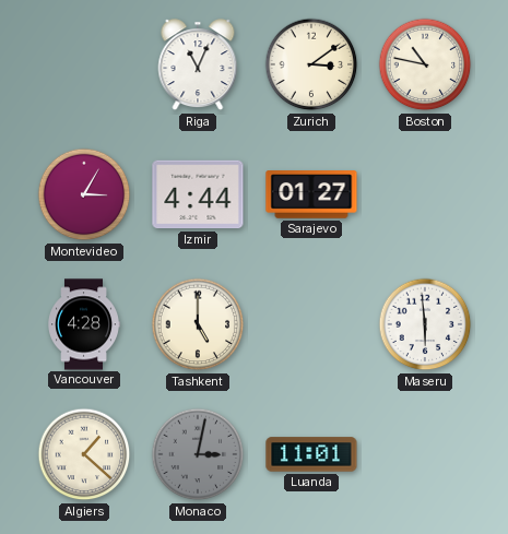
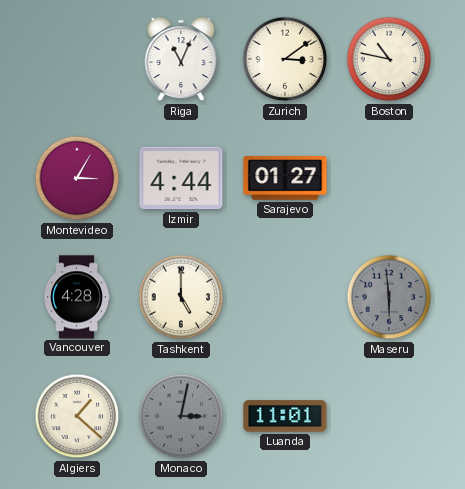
Maseru dial: white -> grey (389, 297)
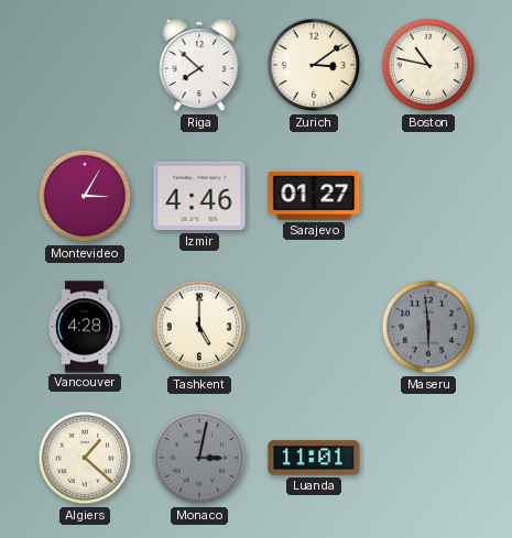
Riga: 11:04 -> 7:52 (199, 66)
Izmir: 4:44 -> 4:46 (199, 196)
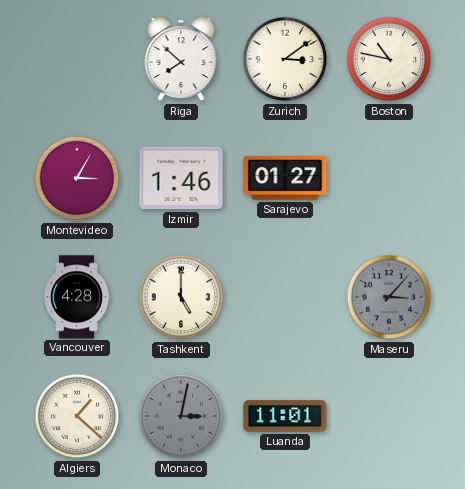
Izmir: 4:46 -> 1:46 (181, 178)
Maseru: 5:59 -> 3:07 (389, 297)
